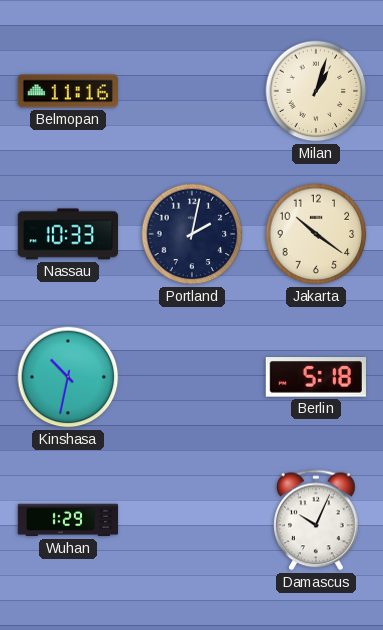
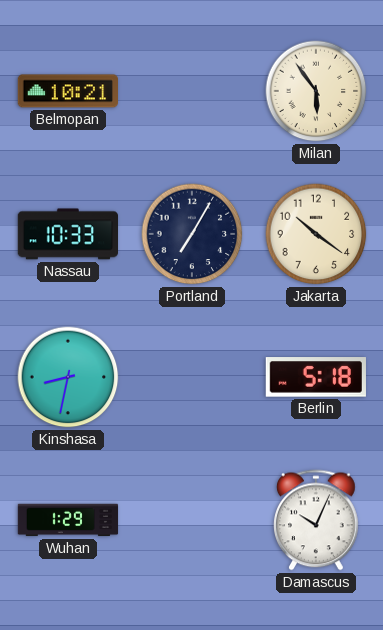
Belmopan: 11:16 -> 10:21 (67, 91)
Milan: 1:03 -> 5:54 (316, 91)
Portland: 2:02 -> 7:05 (192, 234)
Kinshasa: 10:32 -> 8:32 (68, 377)
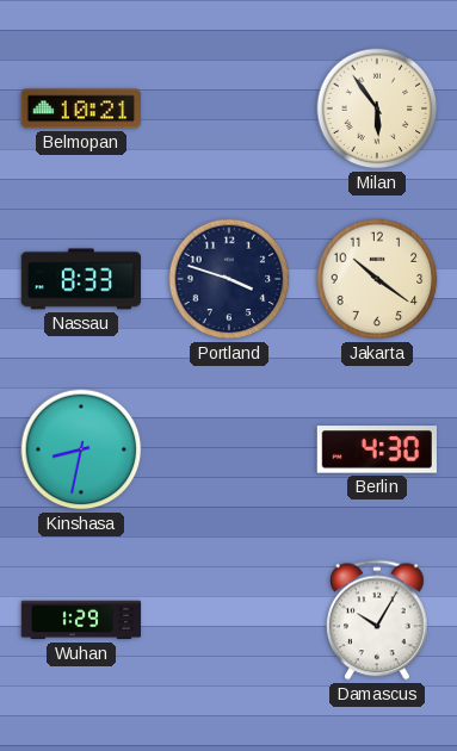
Nassau: 10:33 -> 8:33 (80, 279)
Portland: 7:05 -> 3:48 (229, 279)
Berlin: 5:18 -> 4:30 (377, 449)
Damascus: 10:04 -> 10:05 (378, 620)
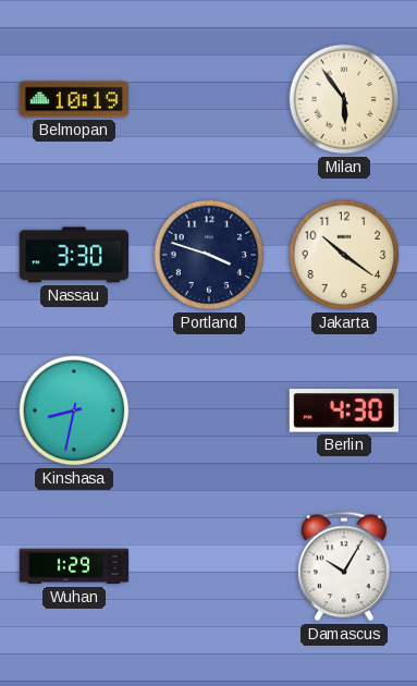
Belmopan: 10:21 -> 10:19 (73, 99)
Nassau: 8:33 -> 3:30 (73, 255)
